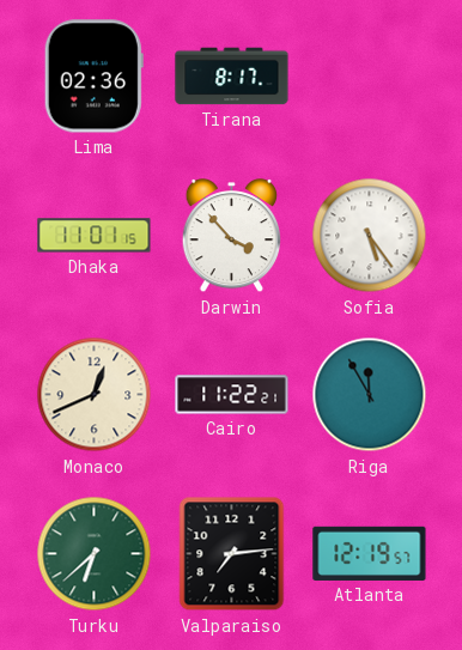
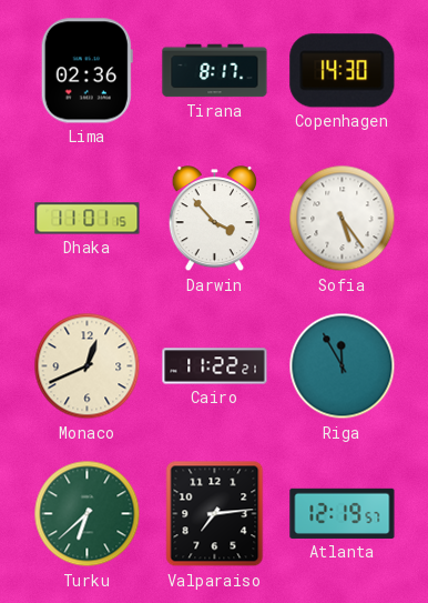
Copenhagen: none -> 14:30 (343, 71)
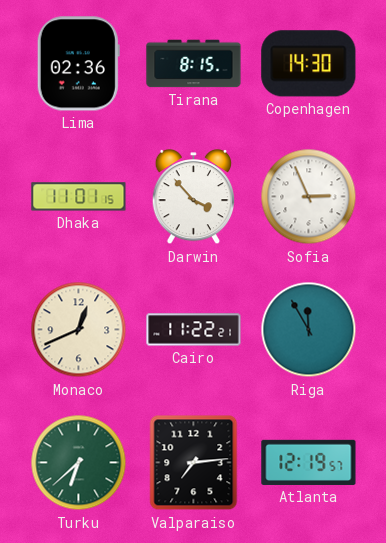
Tirana: 8:17 -> 8:15 (194, 64)
Sofia: 5:24 -> 2:56 (309, 197)
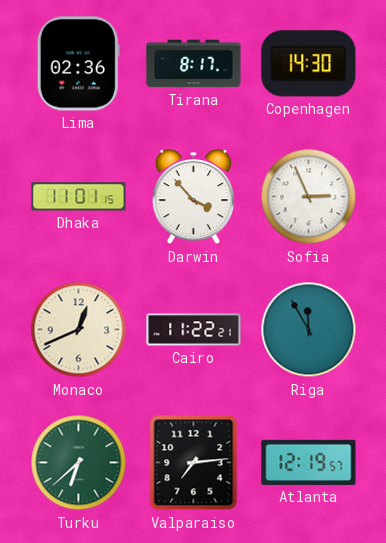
Tirana: 8:15 -> 8:17 (194, 64)
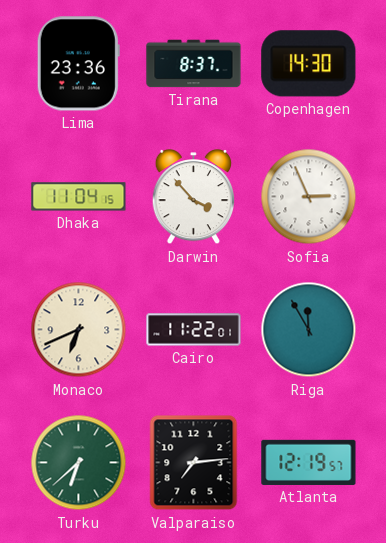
Lima: 02:36 -> 23:36 (78, 64)
Tirana: 8:17 -> 8:37 (194, 64)
Dhaka: 11:01 -> 11:04 (79, 197)
Monaco: 12:41 -> 6:41 (79, 330)
Cairo: 11:22:21 -> 11:22:01 (194, 330)
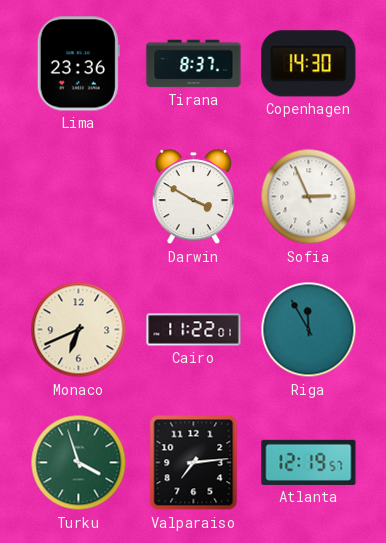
Dhaka: 11:04 -> none (79, 197)
Darwin: 3:53 -> 3:50 (193, 198)
Turku: 6:38 -> 3:57 (79, 463)
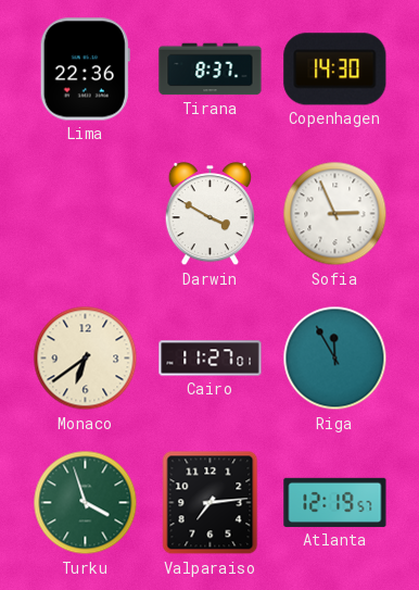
Lima: 23:36 -> 22:36 (85, 70)
Monaco: 6:41 -> 6:39 (86, 359)
Cairo: 11:22 -> 11:27 (211, 359)
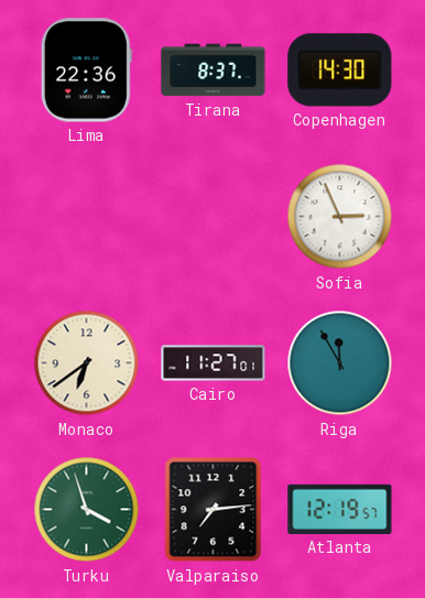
Darwin: 3:50 -> none (210, 215)
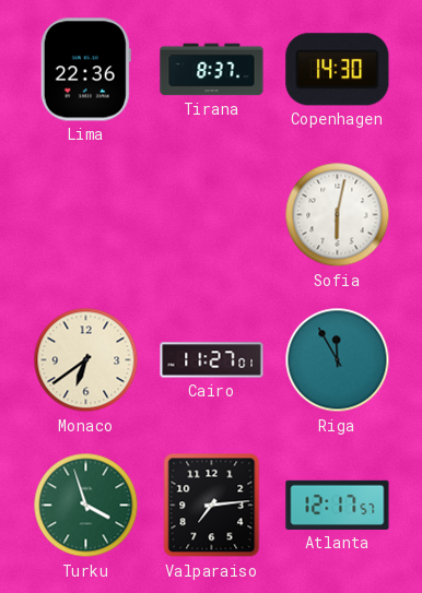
Sofia: 2:56 -> 6:02 (338, 215)
Atlanta: 12:19 -> 12:17 (338, 505)
